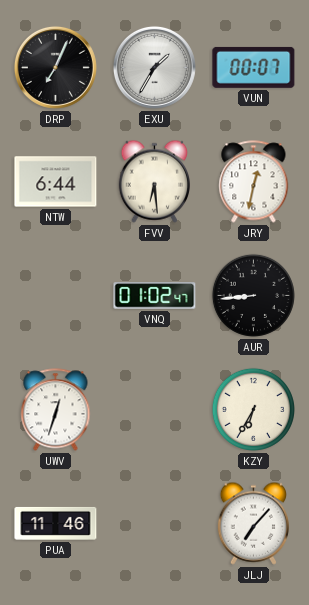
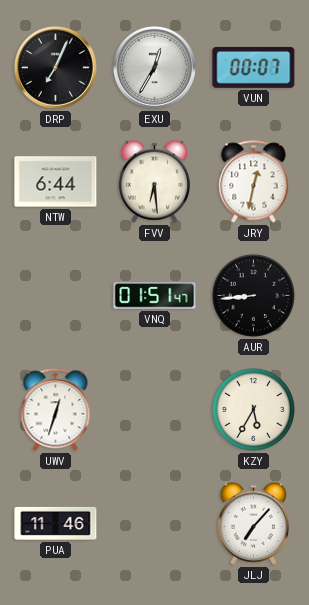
EXU: 1:35 -> 12:35 (154, 67)
VNQ: 01:02 -> 01:51 (155, 296)
KZY: 6:35 -> 5:35 (253, 409)
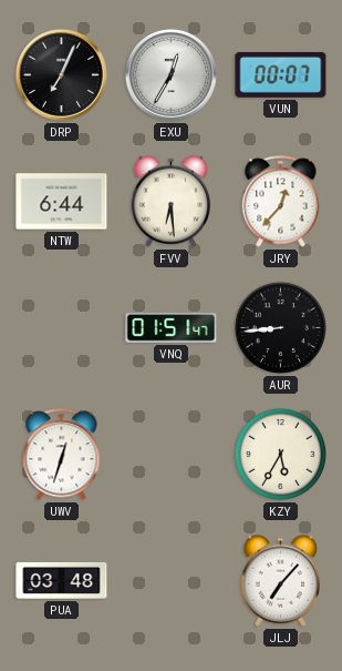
JRY: 12:32 -> 12:37 (281, 202)
PUA: 11:46 -> 03:48 (62, 580)
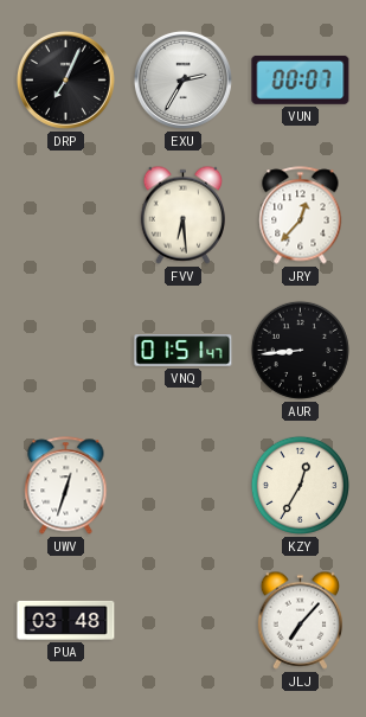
EXU: 12:35 -> 2:35 (182, 79)
NTW: 6:44 -> none (62, 202)
KZY: 5:35 -> 12:35 (300, 485)
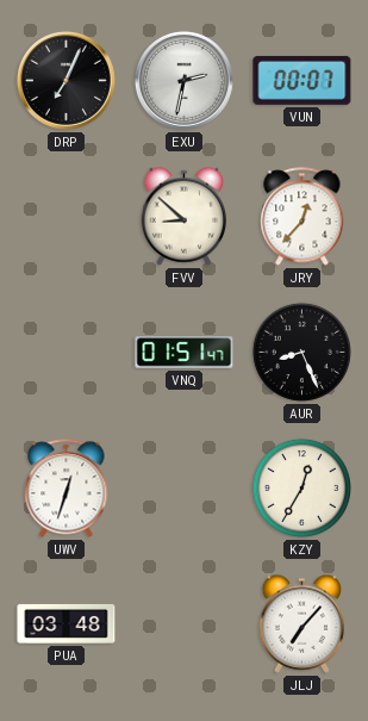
EXU: 2:35 -> 2:32 (183, 80)
FVV: 6:29 -> 8:52 (185, 216)
AUR: 8:44 -> 8:26 (301, 352)
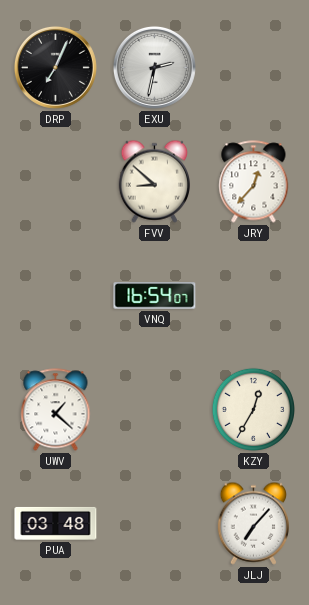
VUN: 00:07 -> none (302, 80)
VNQ: 01:51 -> 16:54 (155, 296)
AUR: 8:26 -> none (301, 352)
UWV: 12:33 -> 1:22 (56, 410)
